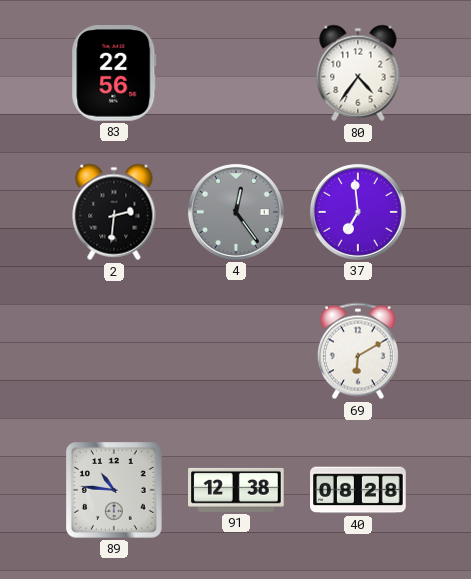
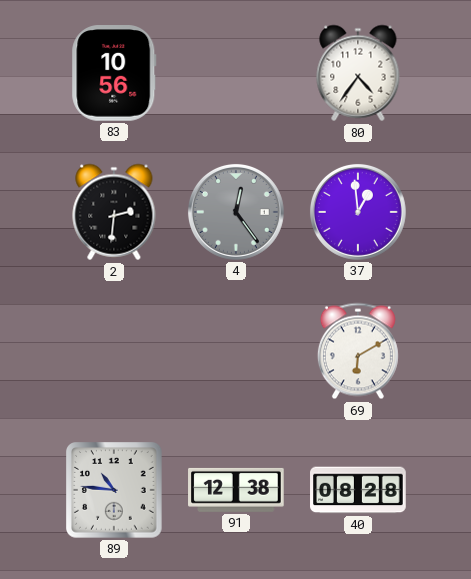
83: 22:56 -> 10:56 (114, 74)
37: 6:59 -> 12:59 (358, 212)
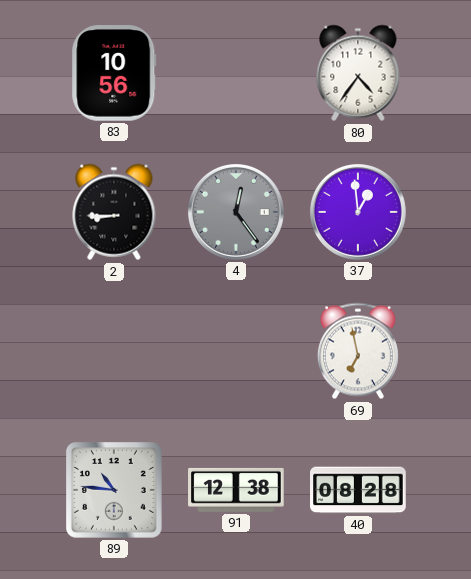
2: 2:31 -> 8:45 (114, 212)
69: 6:10 -> 6:58 (358, 351)
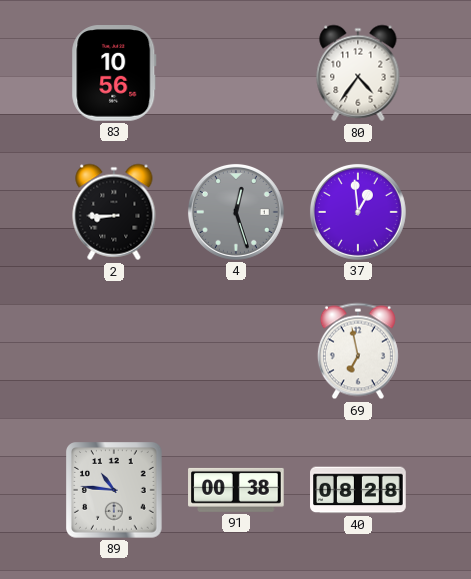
4: 12:24 -> 12:27 (236, 212)
91: 12:38 -> 00:38 (236, 490)
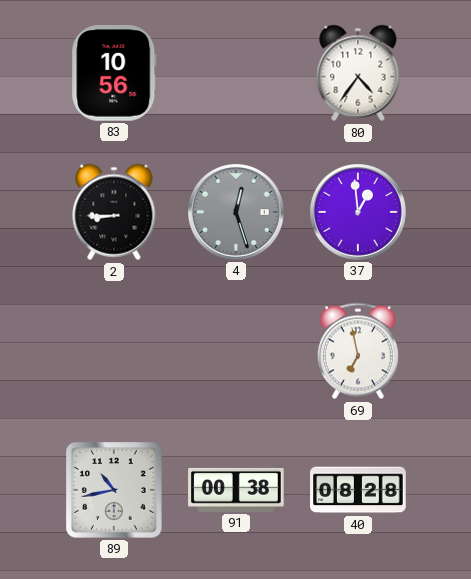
89: 10:46 -> 10:43 (115, 491)
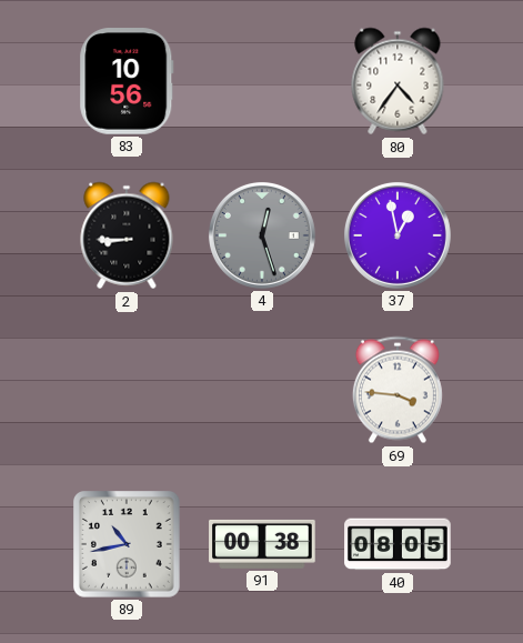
37: 12:59 -> 12:58 (398, 235)
69: 6:58 -> 3:46 (398, 390)
40: 08:28 -> 08:05 (398, 544)
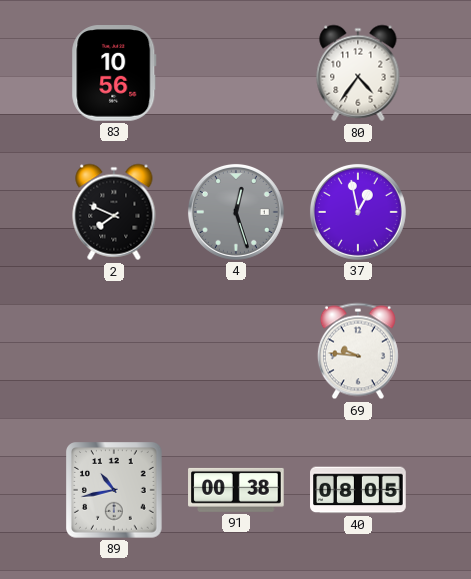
2: 8:45 -> 7:49 (114, 212)
69: 3:46 -> 9:46 (358, 351)
